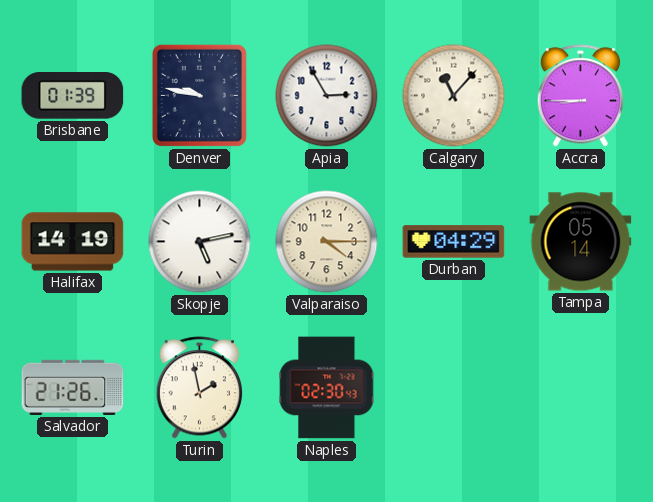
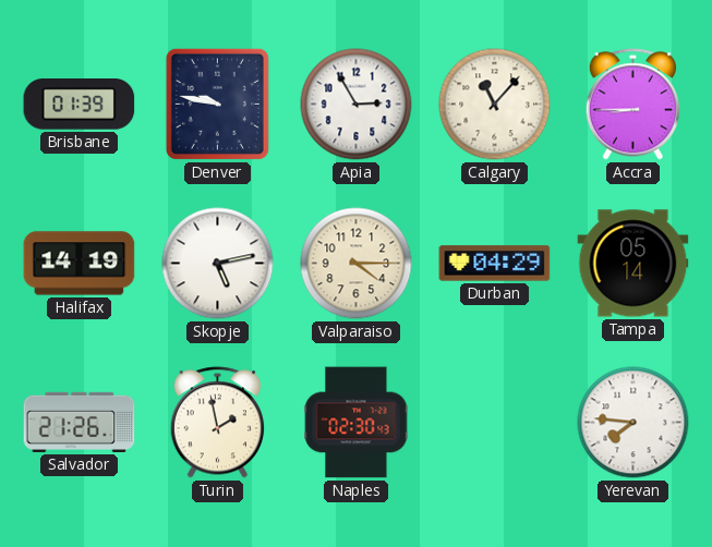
Yerevan: none -> 7:46 (633, 423)
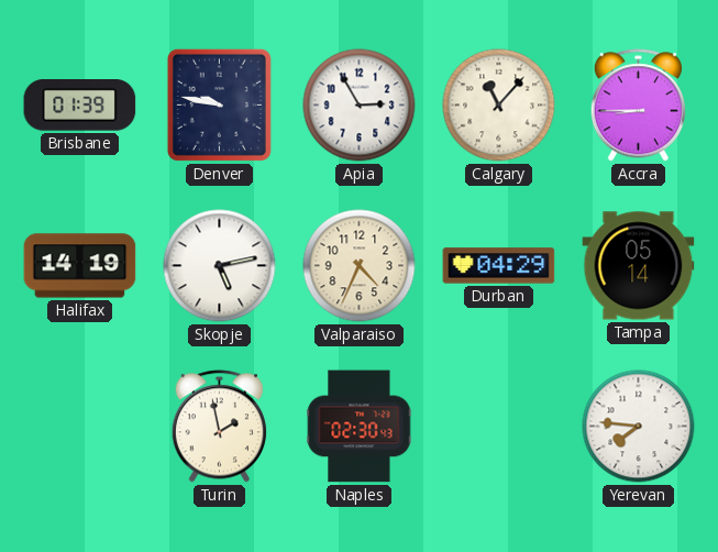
Valparaiso: 4:15 -> 4:34 (360, 266)
Salvador: 21:26 -> none (80, 422)
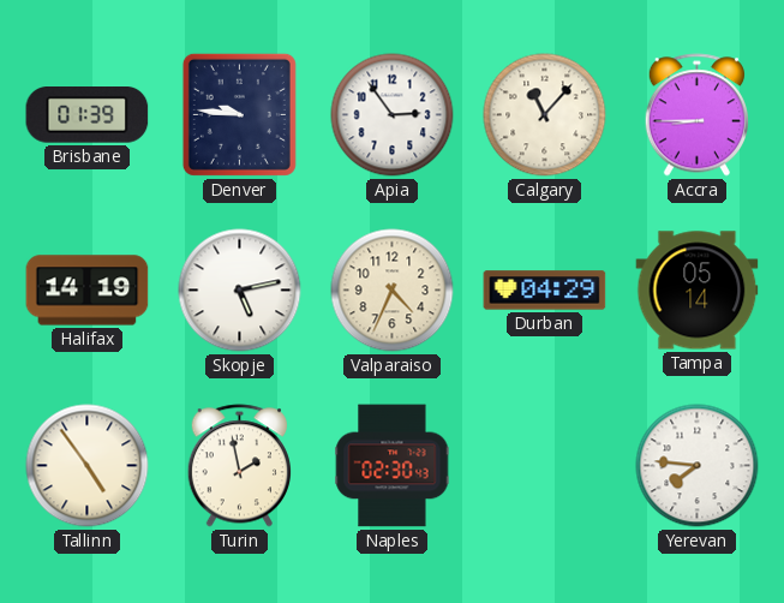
Denver: 9:47 -> 9:46 (239, 114)
Apia: 2:55 -> 2:54 (393, 115)
Tallinn: none -> 4:54 (88, 466)
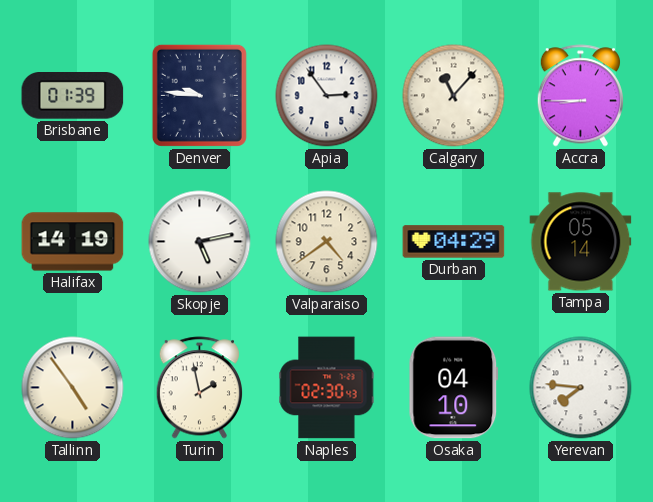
Valparaiso: 4:34 -> 4:39 (327, 242)
Osaka: none -> 04:10 (454, 388)
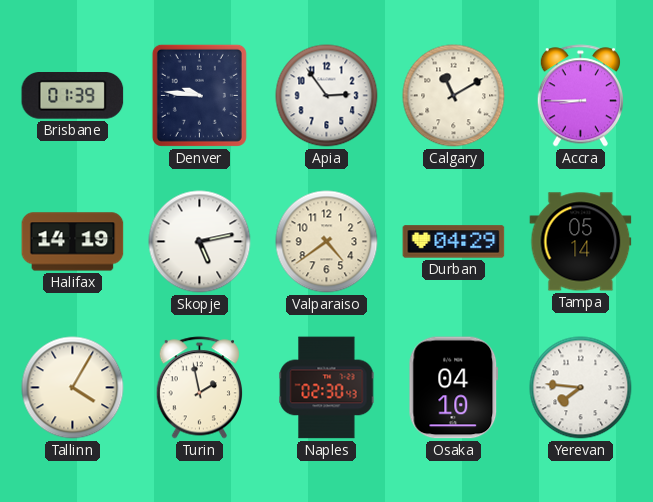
Calgary: 11:07 -> 11:10 (454, 96)
Tallinn: 4:54 -> 4:05 (73, 388)
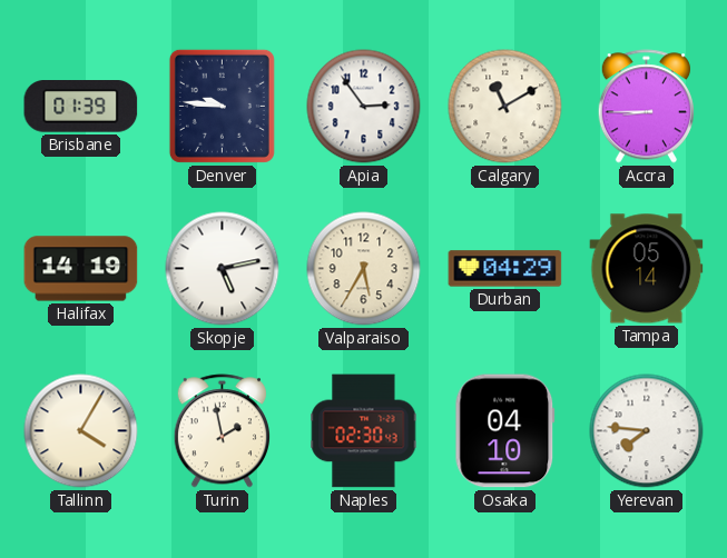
Valparaiso: 4:39 -> 5:35 (364, 269)
